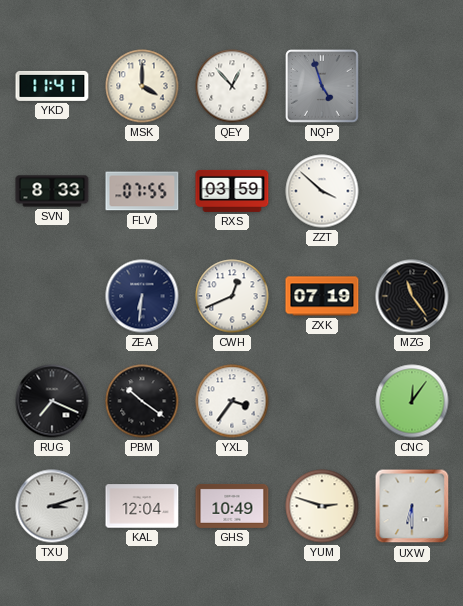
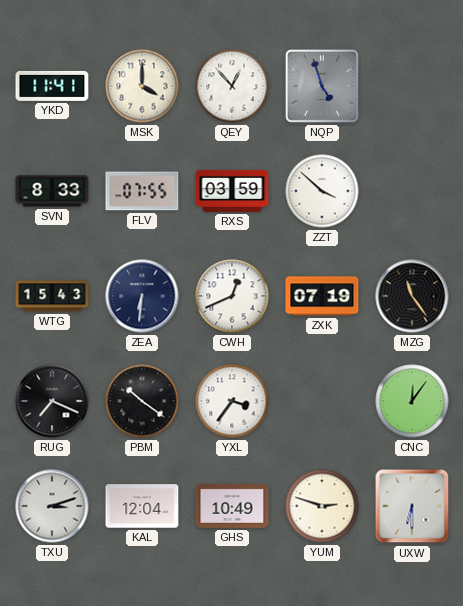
WTG: none -> 15:43 (52, 296)
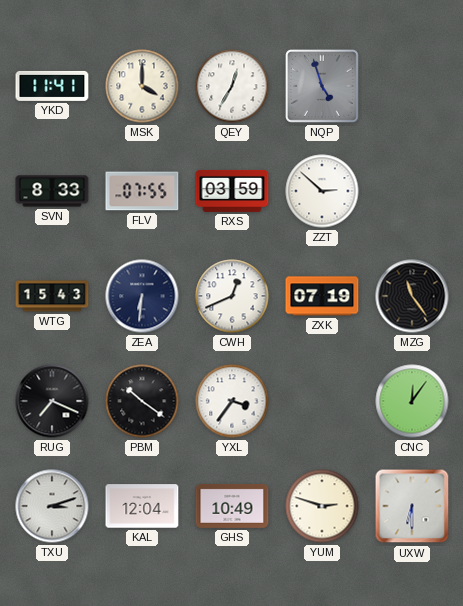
QEY: 12:53 -> 12:35 (232, 86)
ZZT: 3:52 -> 2:52 (322, 191)
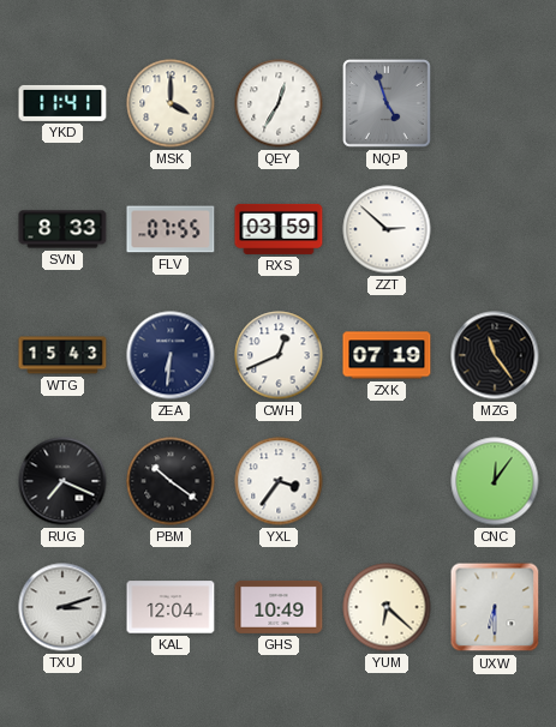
YUM: 2:48 -> 6:22 (387, 607)
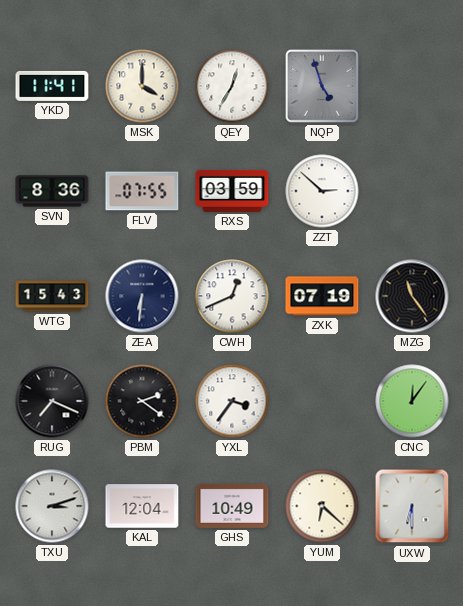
SVN: 8:33 -> 8:36 (52, 191)
PBM: 10:21 -> 2:21 (142, 401)
